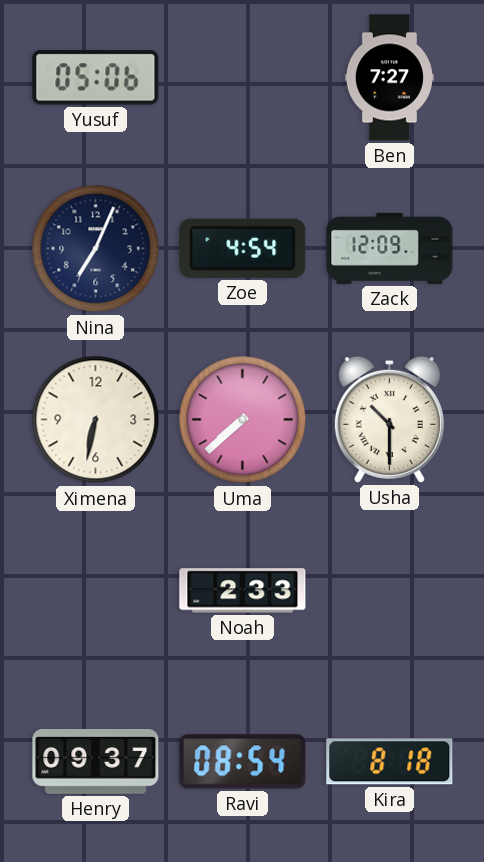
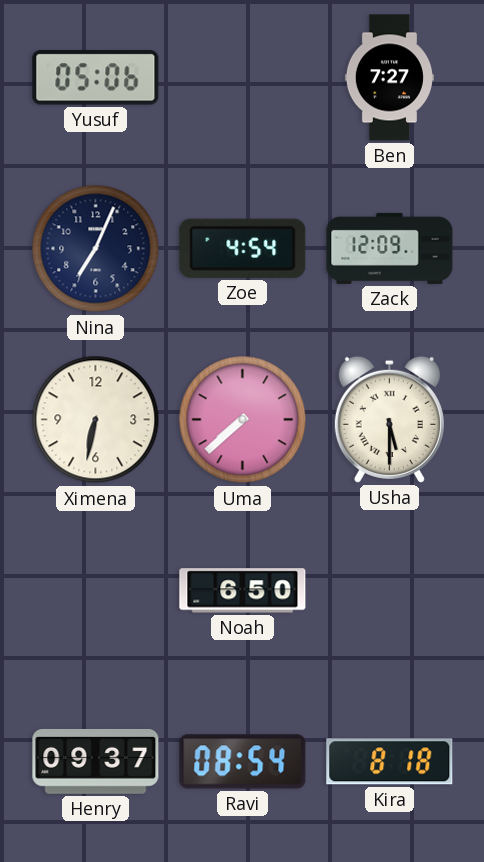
Usha: 10:30 -> 5:30 (389, 419)
Noah: 2:33 -> 6:50 (243, 591)
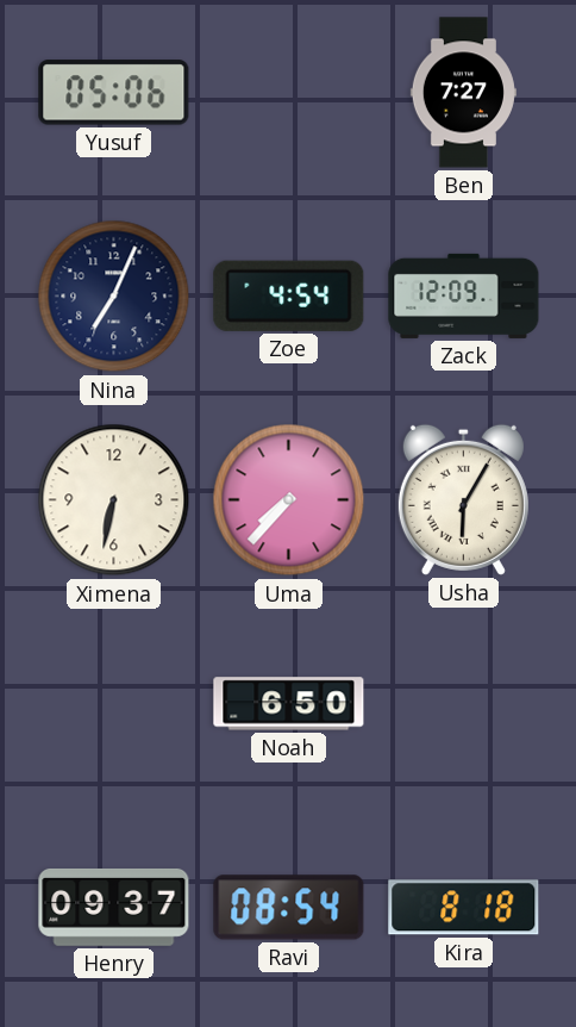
Uma: 7:38 -> 7:37 (289, 500)
Usha: 5:30 -> 6:05 (463, 499)
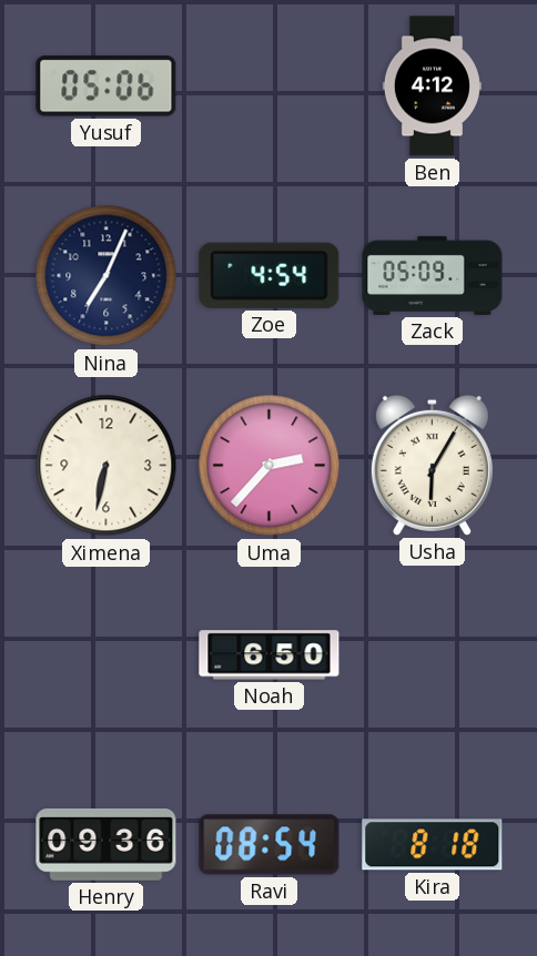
Ben: 7:27 -> 4:12 (432, 87)
Zack: 12:09 -> 05:09 (433, 275)
Uma: 7:37 -> 2:37 (270, 466)
Henry: 09:37 -> 09:36 (107, 845)
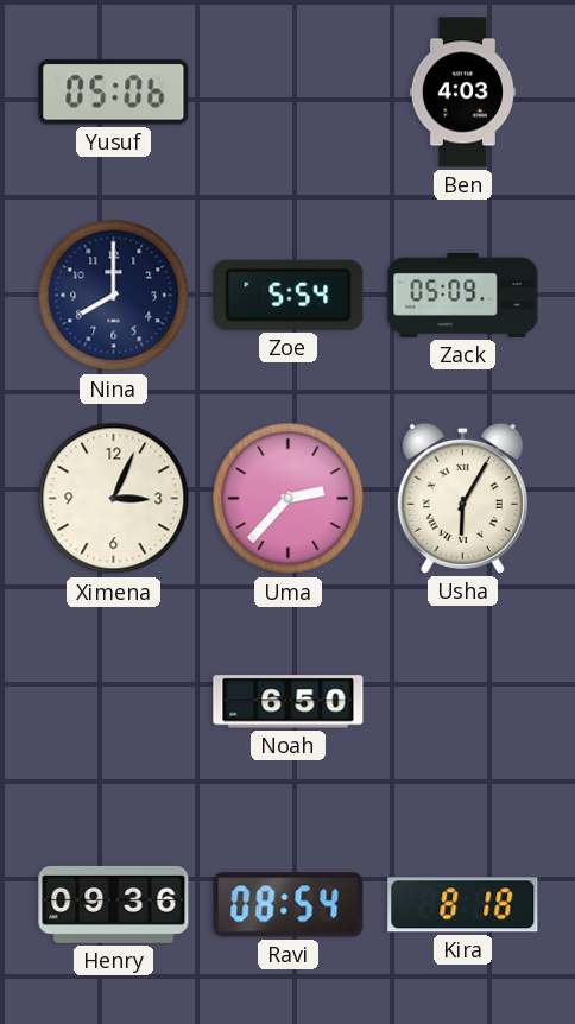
Ben: 4:12 -> 4:03 (462, 93)
Nina: 7:04 -> 8:00 (114, 296)
Zoe: 4:54 -> 5:54 (289, 295)
Ximena: 6:32 -> 3:04 (114, 499)
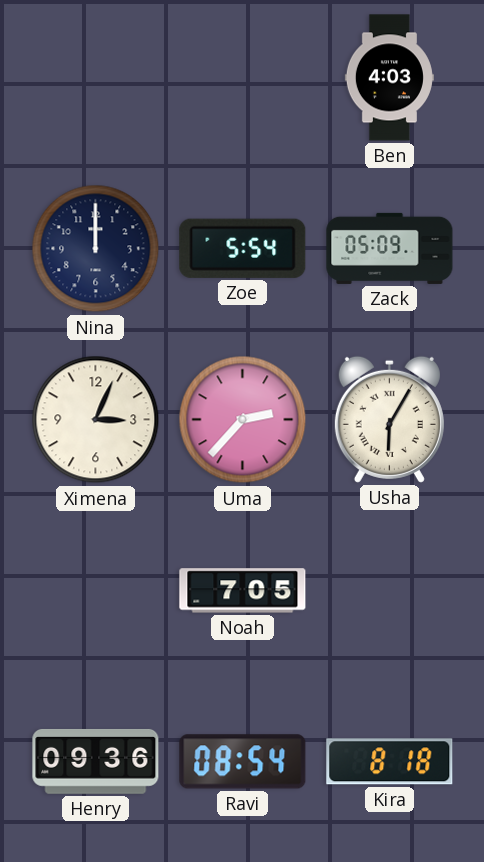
Yusuf: 05:06 -> none (114, 93)
Nina: 8:00 -> 12:00 (96, 249)
Noah: 6:50 -> 7:05 (243, 591)
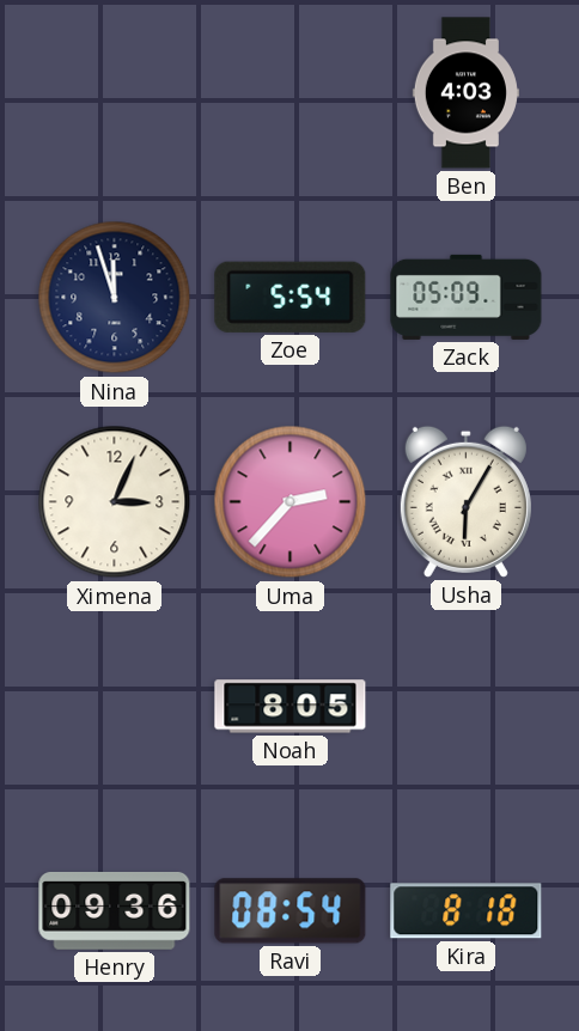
Nina: 12:00 -> 11:57 (115, 298)
Noah: 7:05 -> 8:05 (291, 707)
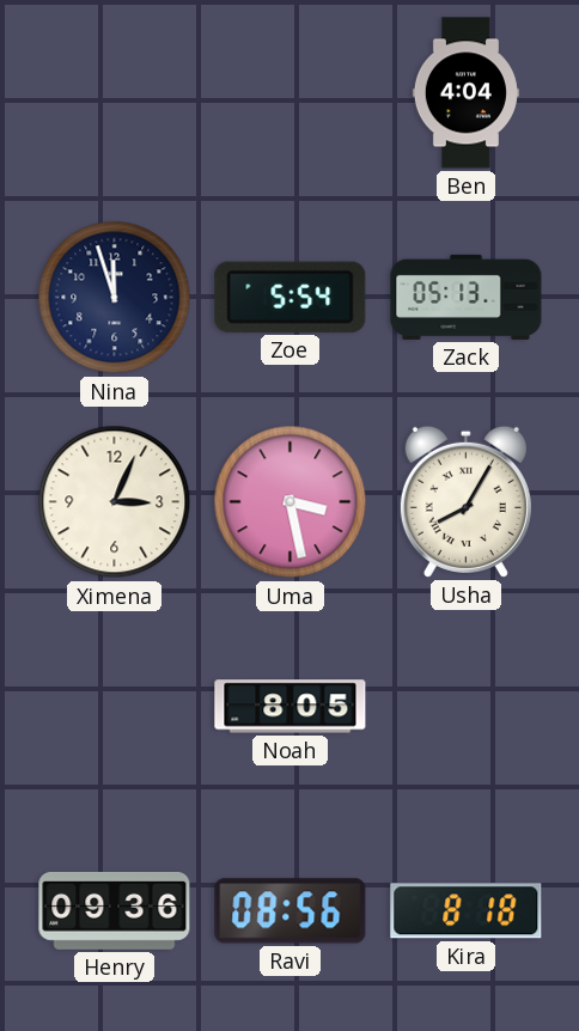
Ben: 4:03 -> 4:04 (465, 93)
Zack: 05:09 -> 05:13 (467, 297)
Uma: 2:37 -> 3:28 (291, 502)
Usha: 6:05 -> 8:05 (465, 501)
Ravi: 08:54 -> 08:56 (291, 911)
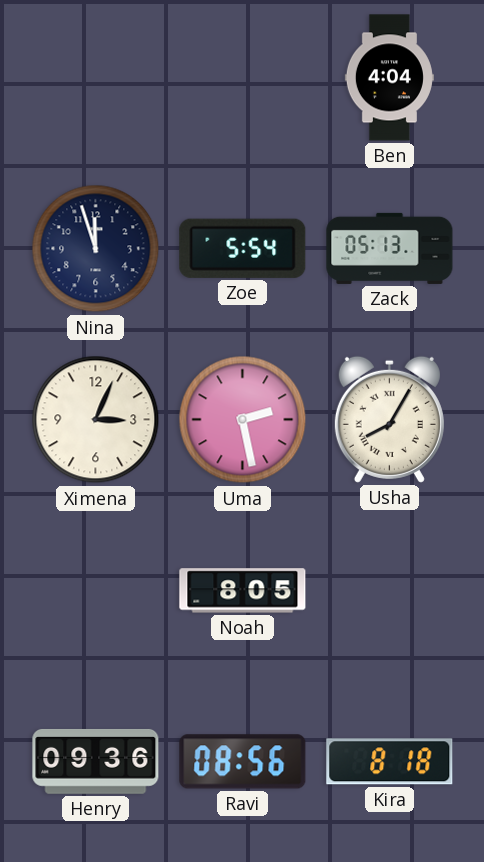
Uma: 3:28 -> 2:28 (243, 420)
